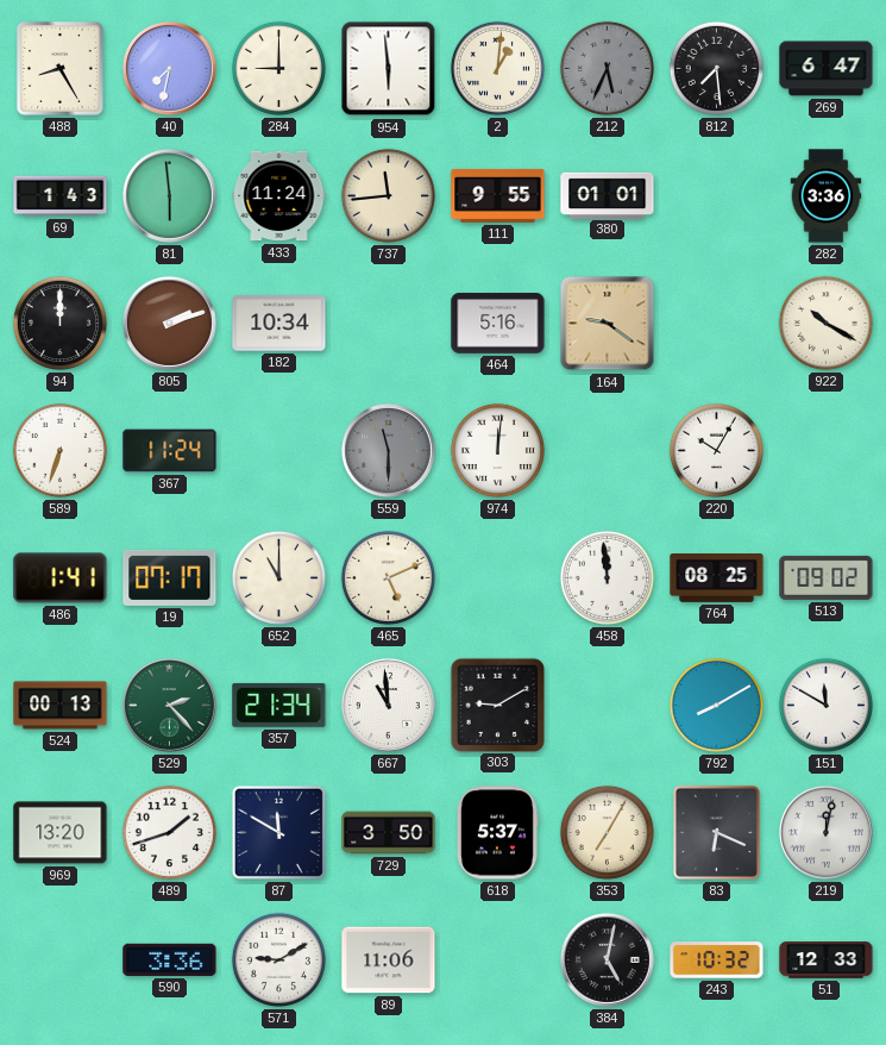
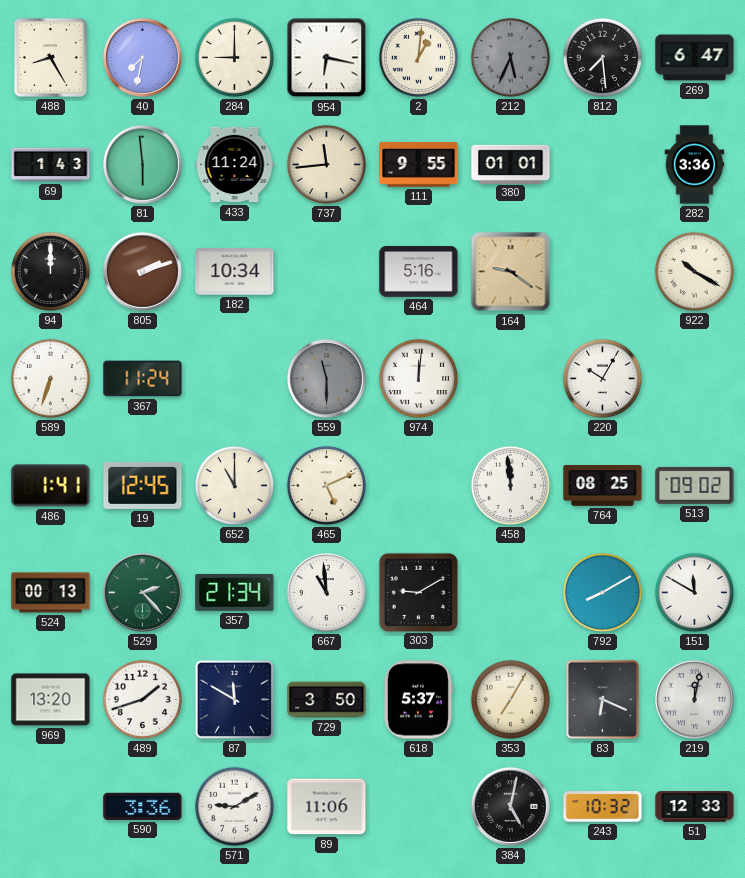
954: 5:59 -> 6:17 (327, 58)
19: 07:17 -> 12:45 (143, 485)
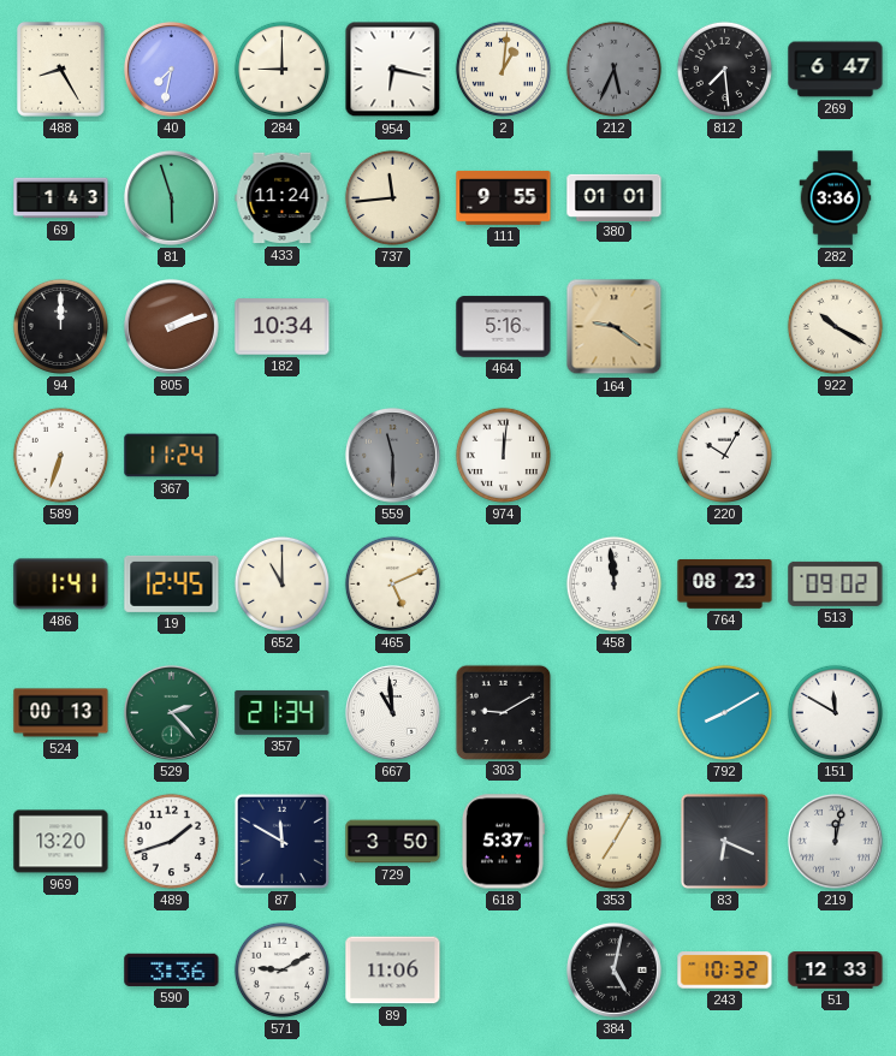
81: 5:59 -> 5:57 (171, 197)
764: 08:25 -> 08:23 (725, 585)
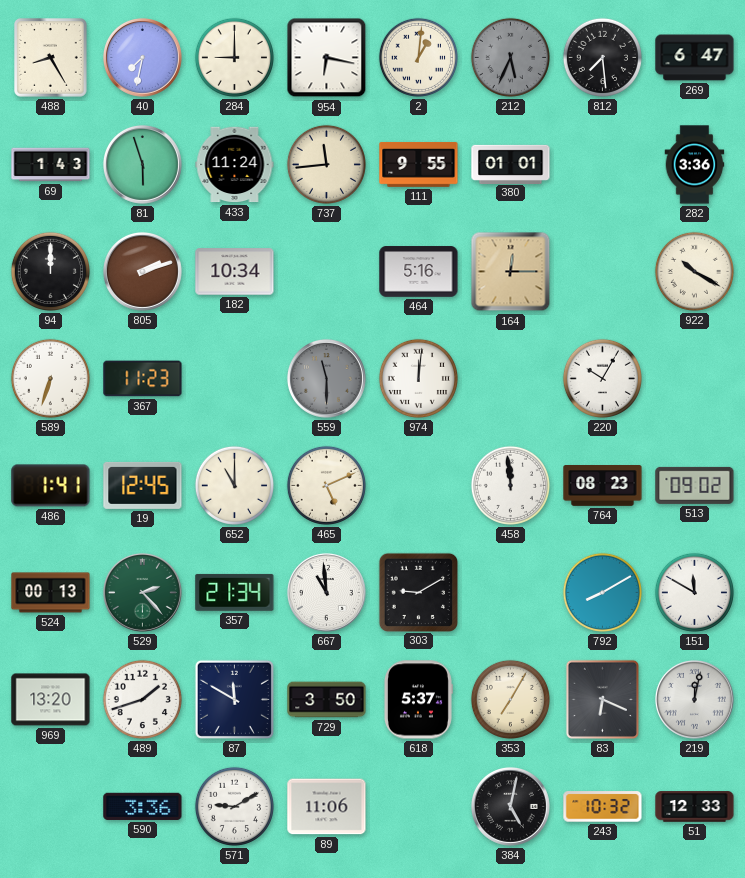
164: 9:21 -> 12:15 (511, 272)
367: 11:24 -> 11:23 (143, 379)
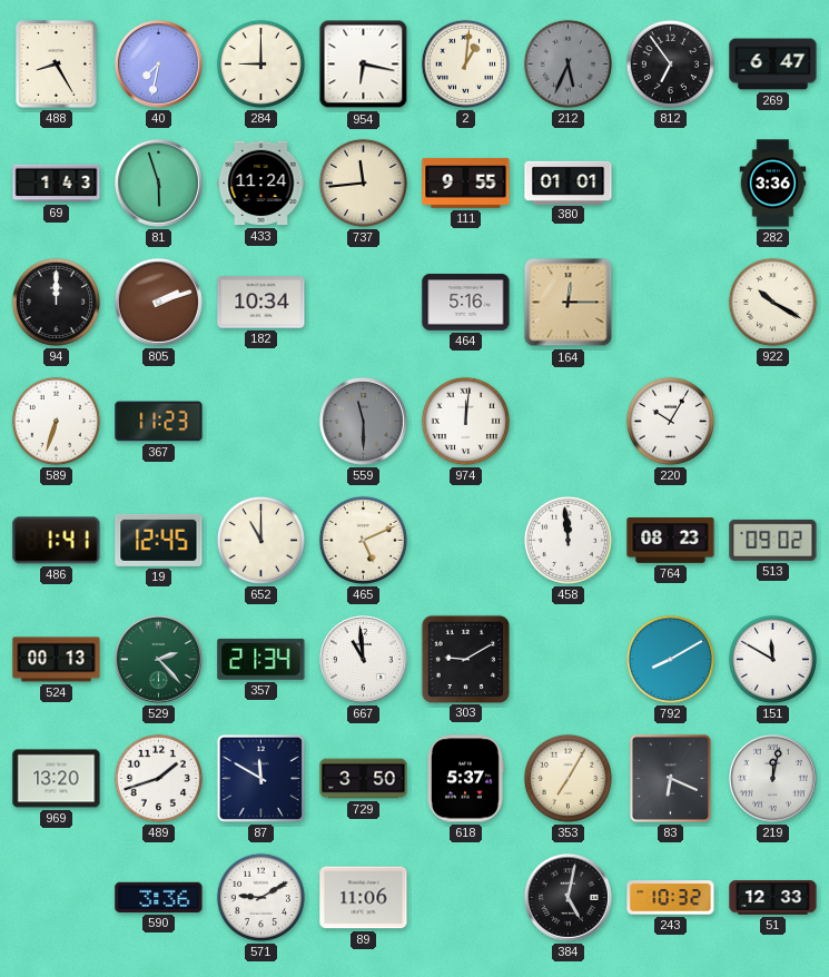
812: 7:29 -> 6:54 (670, 63)
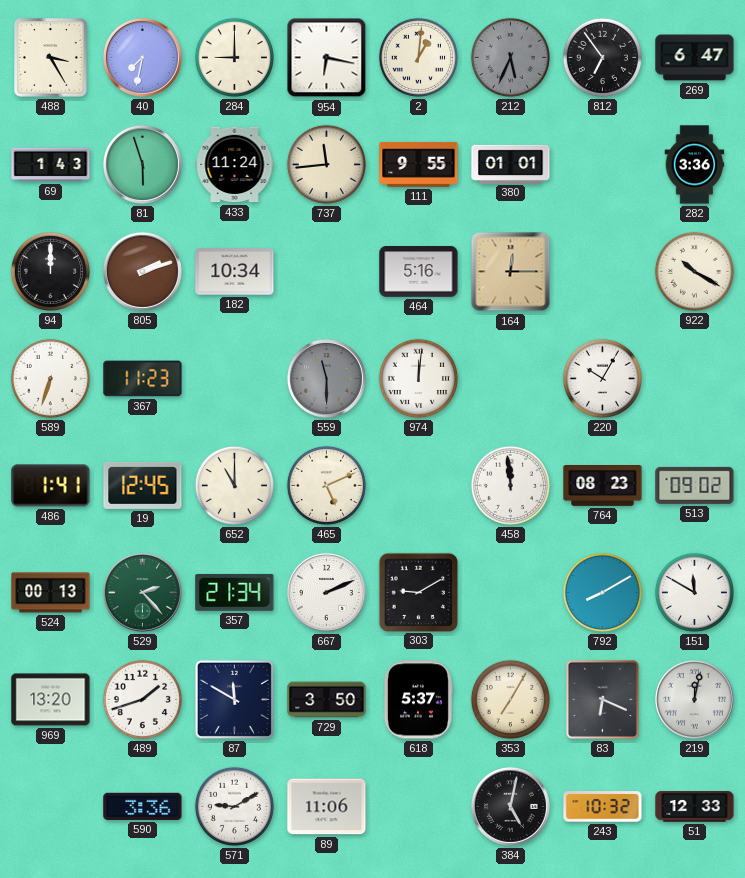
488: 8:25 -> 3:25 (51, 58)
667: 10:59 -> 2:11 (326, 592)
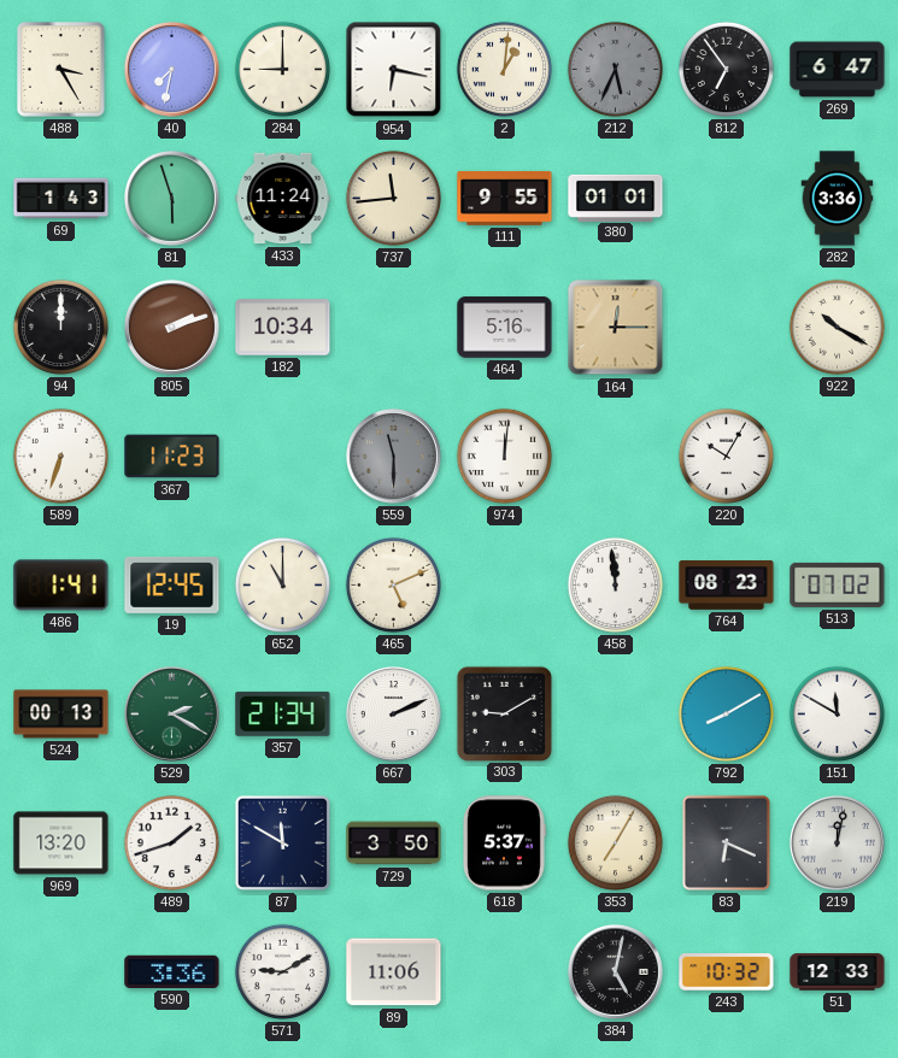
513: 09:02 -> 07:02 (838, 584)
529: 2:23 -> 2:20 (171, 713)
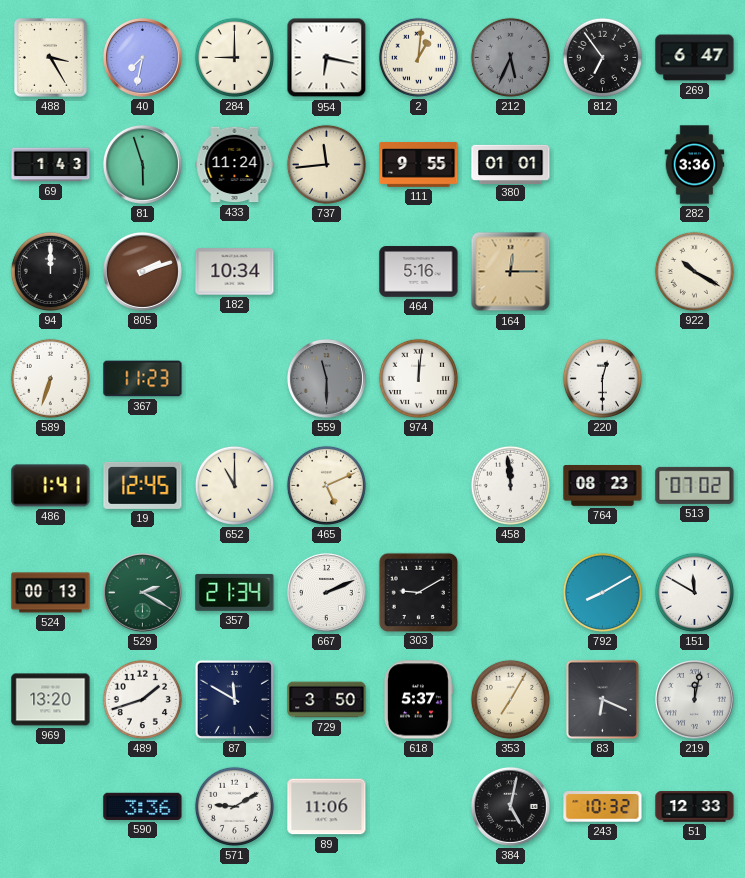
220: 10:05 -> 12:30 (602, 378)
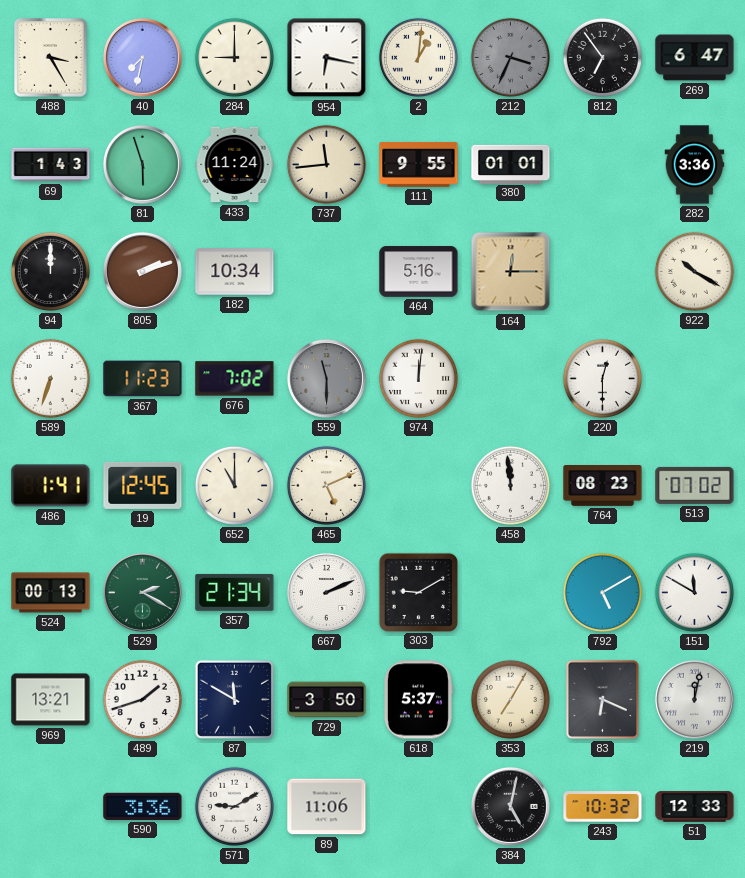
212: 5:34 -> 3:34 (510, 57)
676: none -> 7:02 (235, 379)
792: 8:10 -> 5:10 (602, 592)
969: 13:20 -> 13:21 (51, 700)
